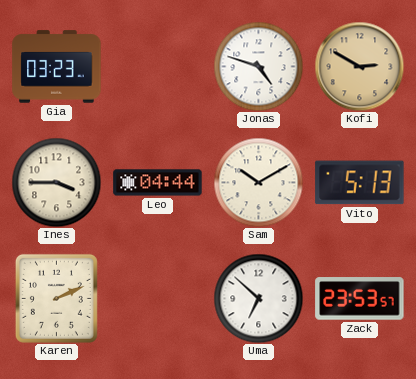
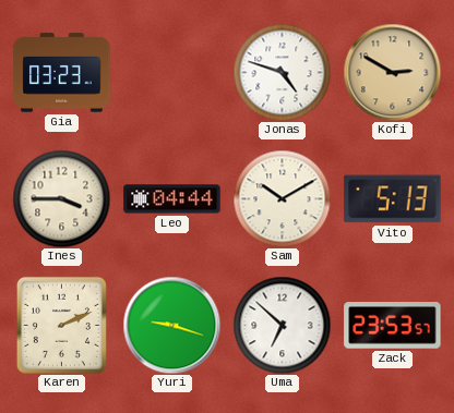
Yuri: none -> 9:18 (171, 325)
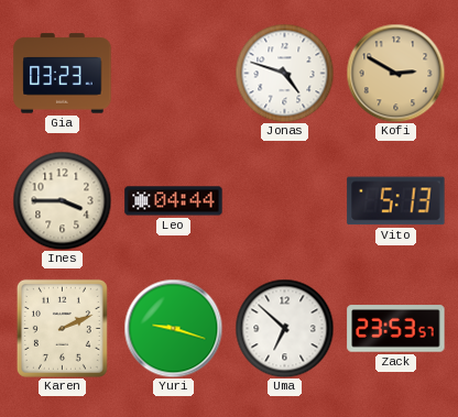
Sam: 10:10 -> none (282, 198)
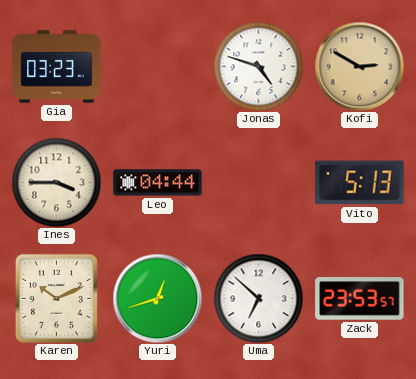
Karen: 2:11 -> 10:11 (56, 298)
Yuri: 9:18 -> 12:42 (157, 298)
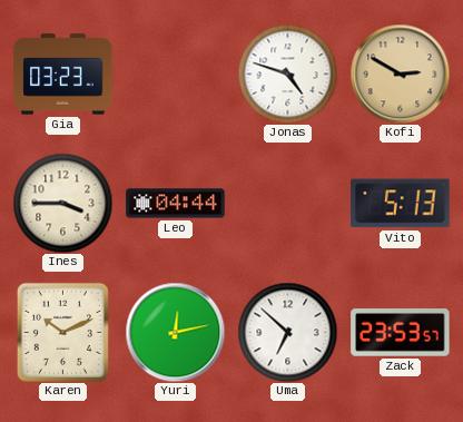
Yuri: 12:42 -> 12:13 (175, 332)
